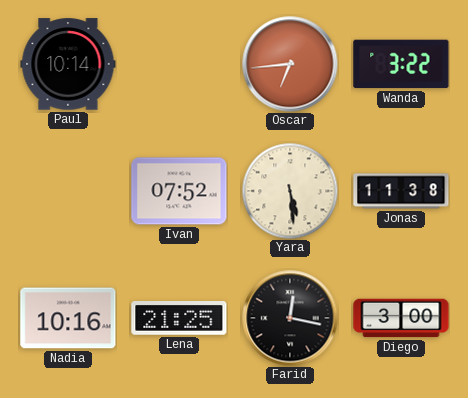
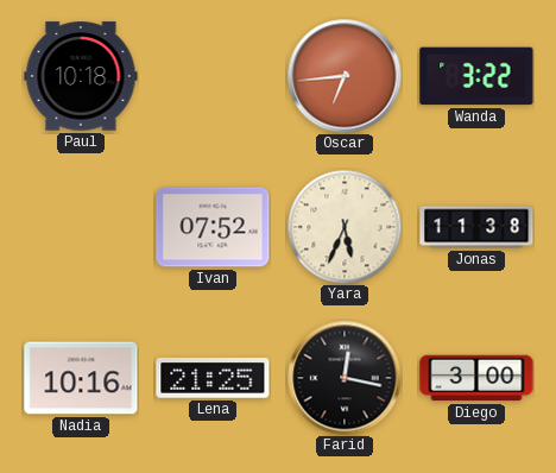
Paul: 10:14 -> 10:18 (81, 76)
Yara: 5:29 -> 5:34 (345, 227)
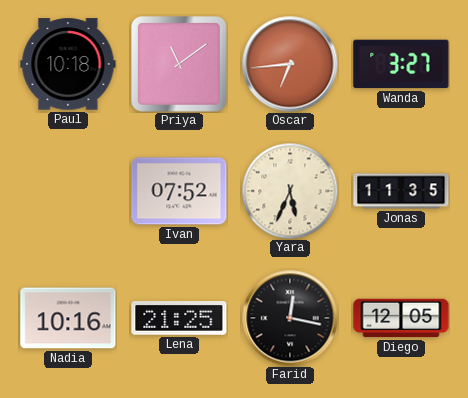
Priya: none -> 11:09 (179, 64)
Wanda: 3:22 -> 3:27 (401, 64)
Jonas: 11:38 -> 11:35 (401, 191)
Diego: 3:00 -> 12:05 (401, 318)
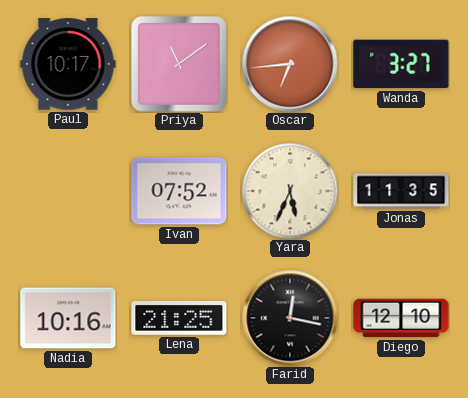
Paul: 10:18 -> 10:17 (68, 64)
Diego: 12:05 -> 12:10 (401, 318)
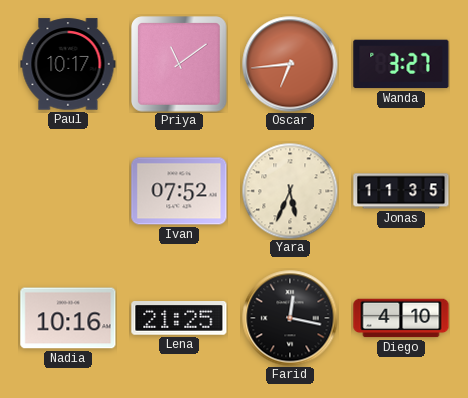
Diego: 12:10 -> 4:10 (401, 318)
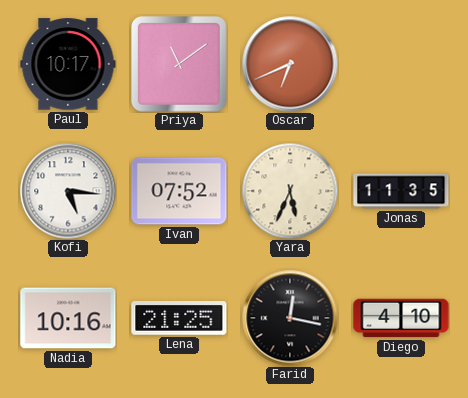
Oscar: 6:44 -> 6:41 (290, 64)
Wanda: 3:27 -> none (401, 64)
Kofi: none -> 5:16 (68, 191)
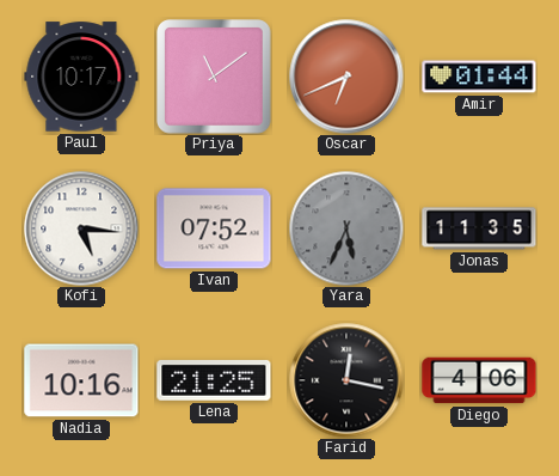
Amir: none -> 01:44 (479, 77)
Yara dial: cream -> grey (346, 228)
Diego: 4:10 -> 4:06 (479, 380)
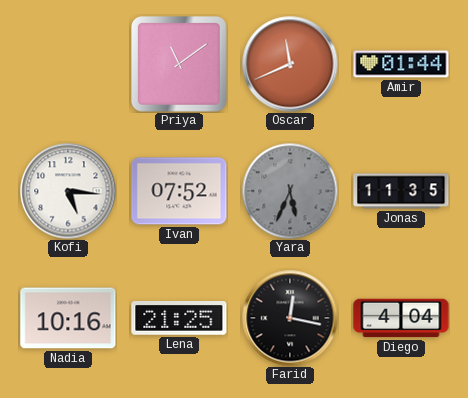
Paul: 10:17 -> none (81, 77)
Oscar: 6:41 -> 11:41 (290, 64)
Diego: 4:06 -> 4:04 (401, 318)
